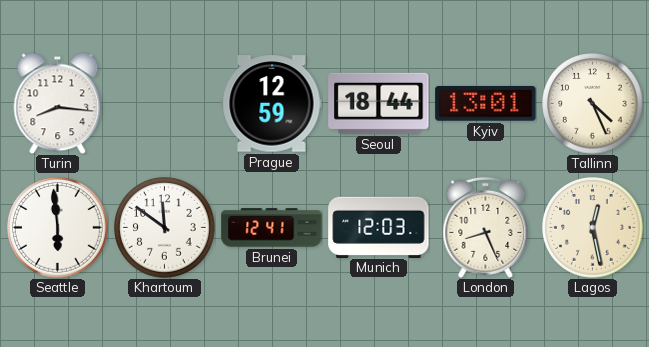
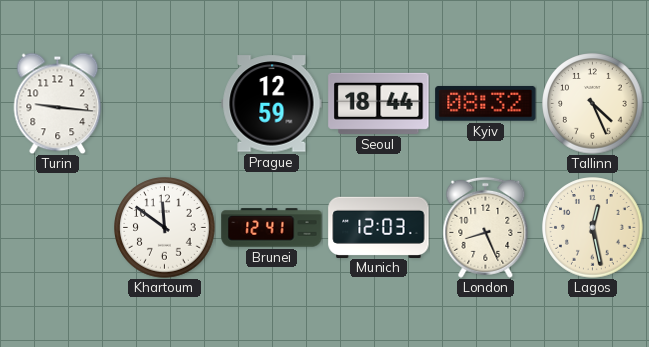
Turin: 8:16 -> 9:16 (58, 103)
Kyiv: 13:01 -> 08:32 (486, 104)
Seattle: 5:59 -> none (58, 228)
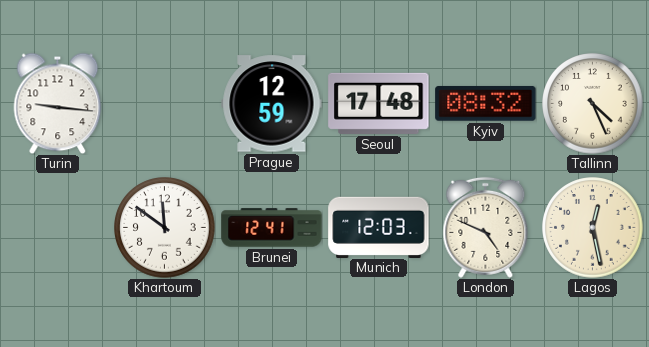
Seoul: 18:44 -> 17:48 (379, 103)
London: 8:26 -> 4:49 (486, 227)
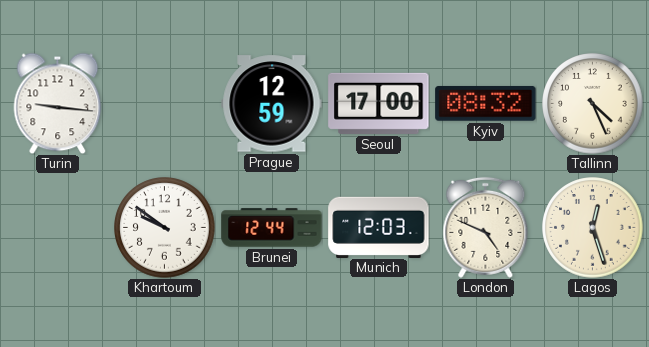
Seoul: 17:48 -> 17:00 (379, 103)
Khartoum: 11:51 -> 9:51 (165, 228)
Brunei: 12:41 -> 12:44 (272, 228)
Lagos: 12:28 -> 12:27 (593, 228)
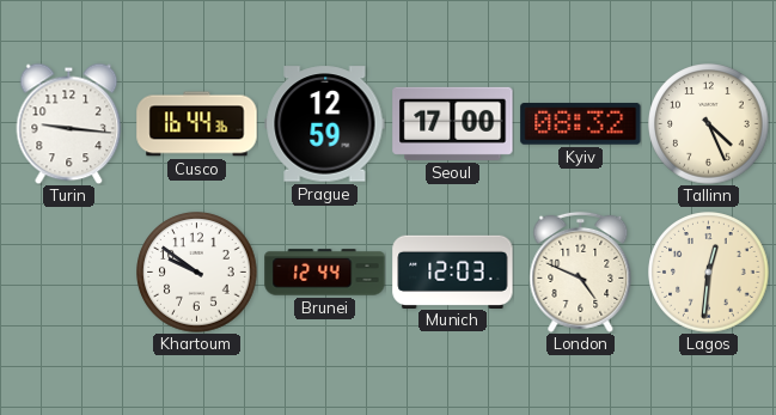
Cusco: none -> 16:44 (197, 124)
Lagos: 12:27 -> 12:31 (709, 273)
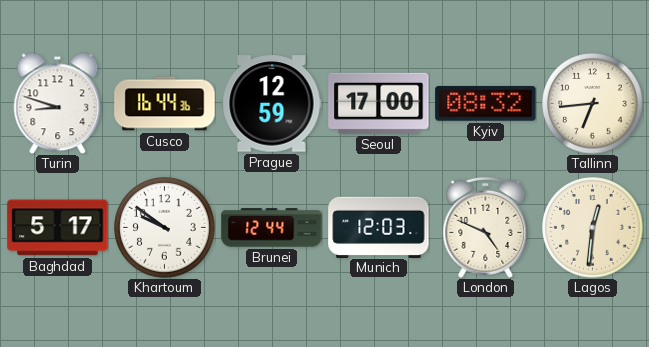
Turin: 9:16 -> 8:48 (58, 103)
Tallinn: 4:26 -> 6:44 (593, 104)
Baghdad: none -> 5:17 (58, 228)
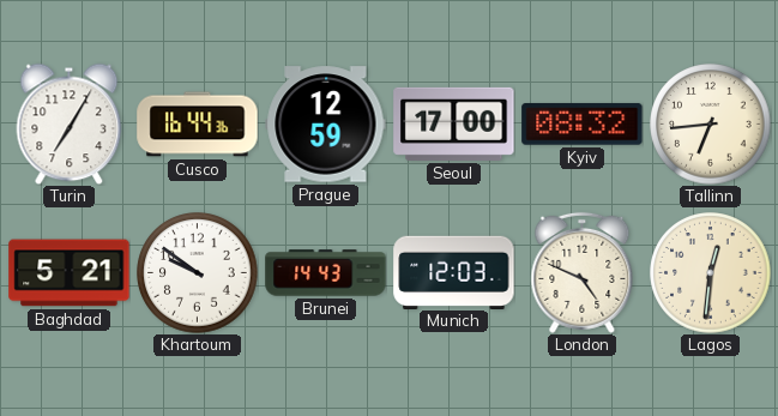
Turin: 8:48 -> 7:05 (70, 123)
Baghdad: 5:17 -> 5:21 (70, 273)
Brunei: 12:44 -> 14:43 (326, 273)
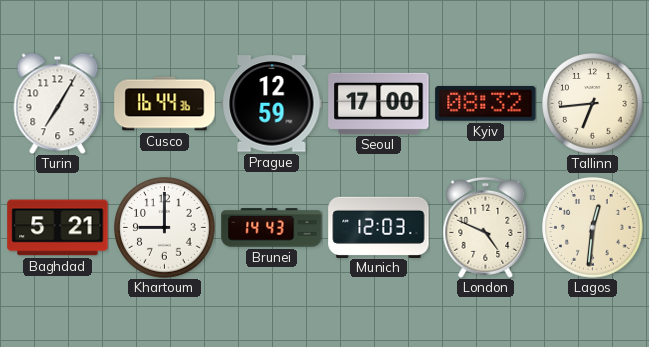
Khartoum: 9:51 -> 9:00 (165, 228)
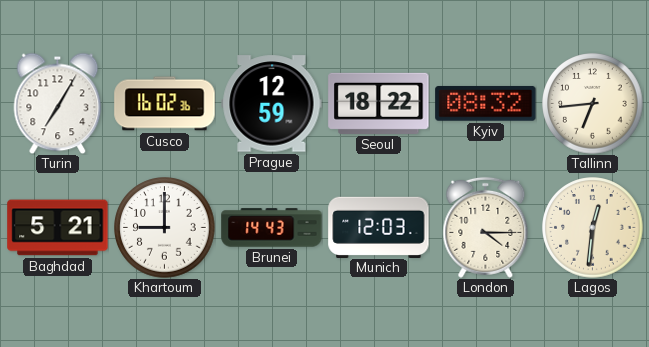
Cusco: 16:44 -> 16:02 (165, 104)
Seoul: 17:00 -> 18:22 (379, 103)
London: 4:49 -> 4:15 (486, 227)
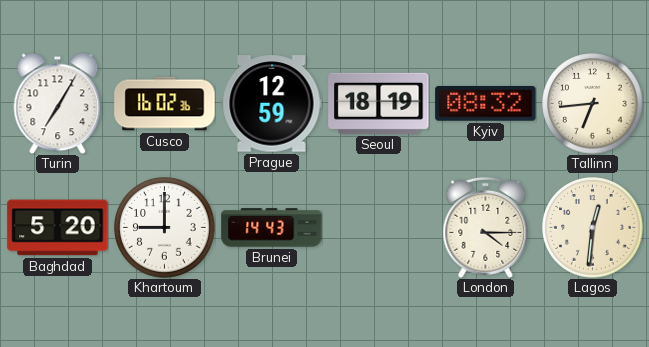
Seoul: 18:22 -> 18:19 (379, 103)
Baghdad: 5:21 -> 5:20 (58, 228)
Munich: 12:03 -> none (379, 227)
